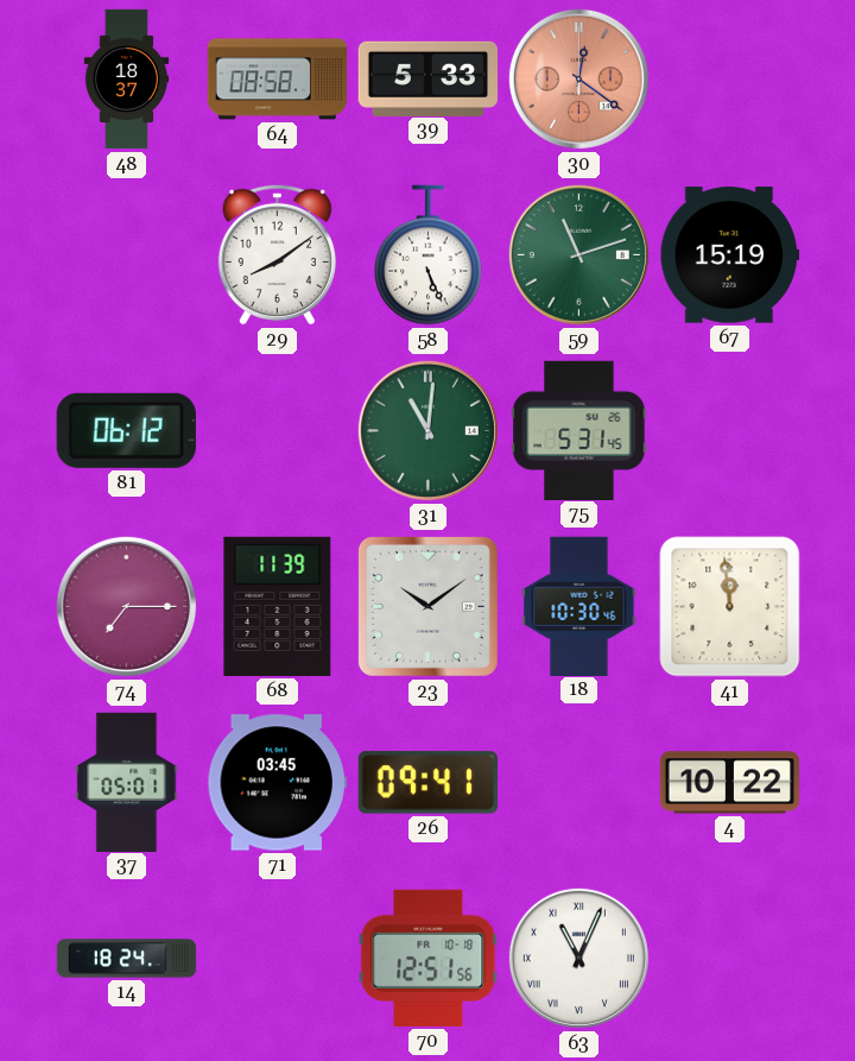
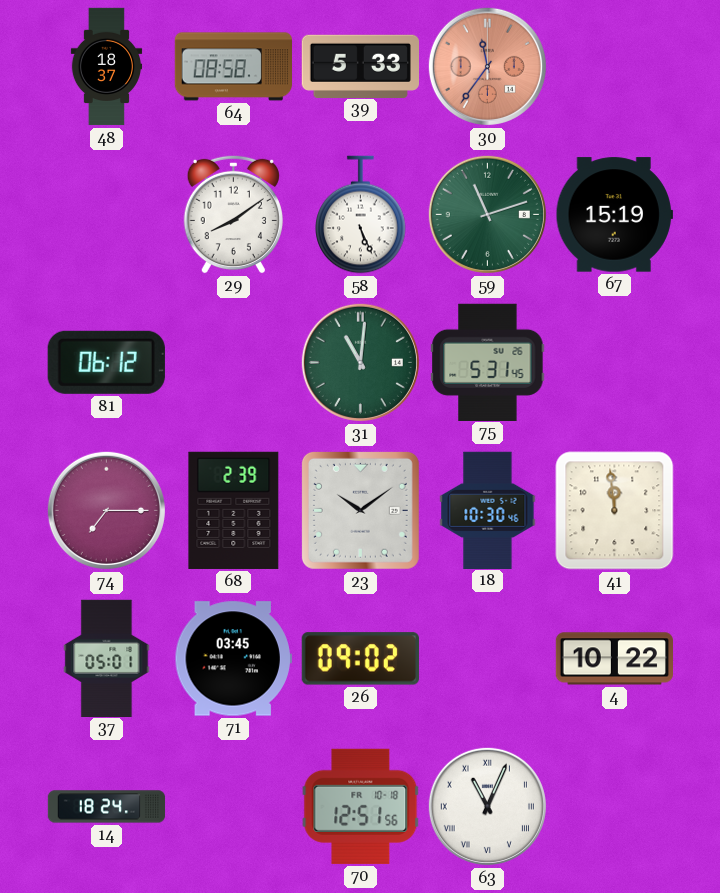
30: 12:21 -> 11:36 (487, 66)
68: 11:39 -> 2:39 (234, 510)
26: 09:41 -> 09:02 (360, 659)
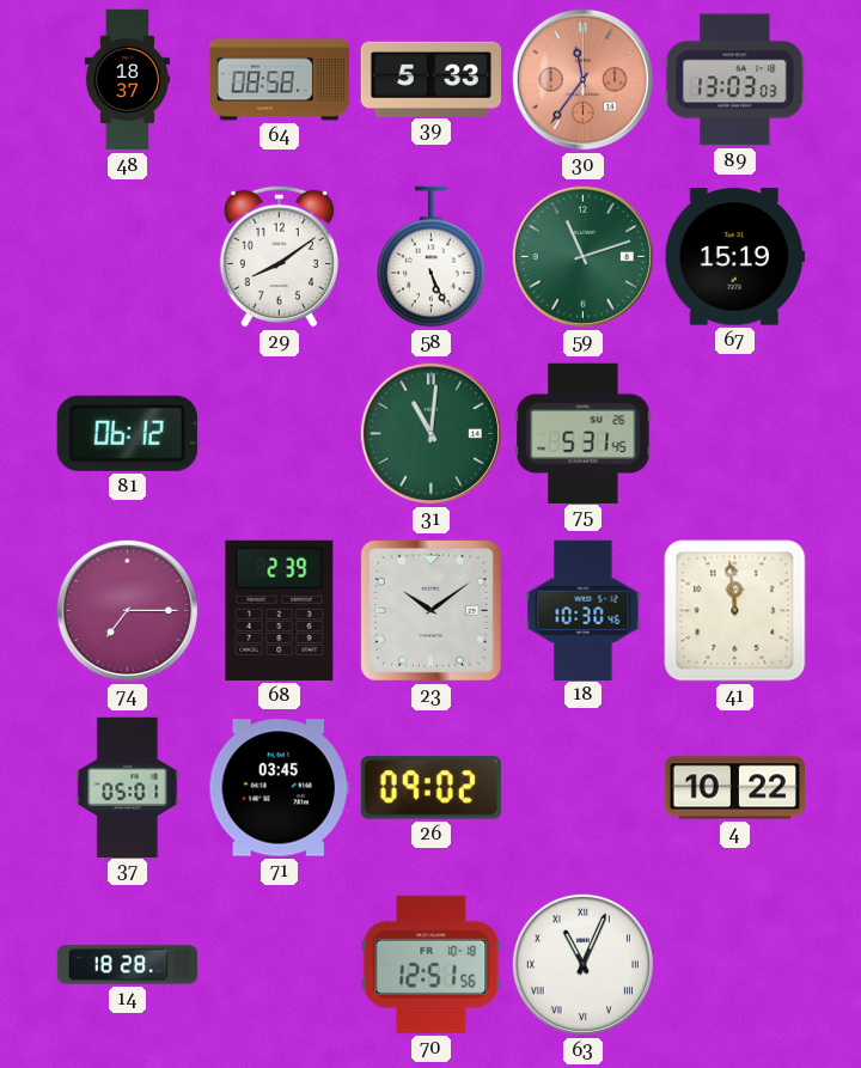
89: none -> 13:03 (735, 80)
14: 18:24 -> 18:28 (128, 965)
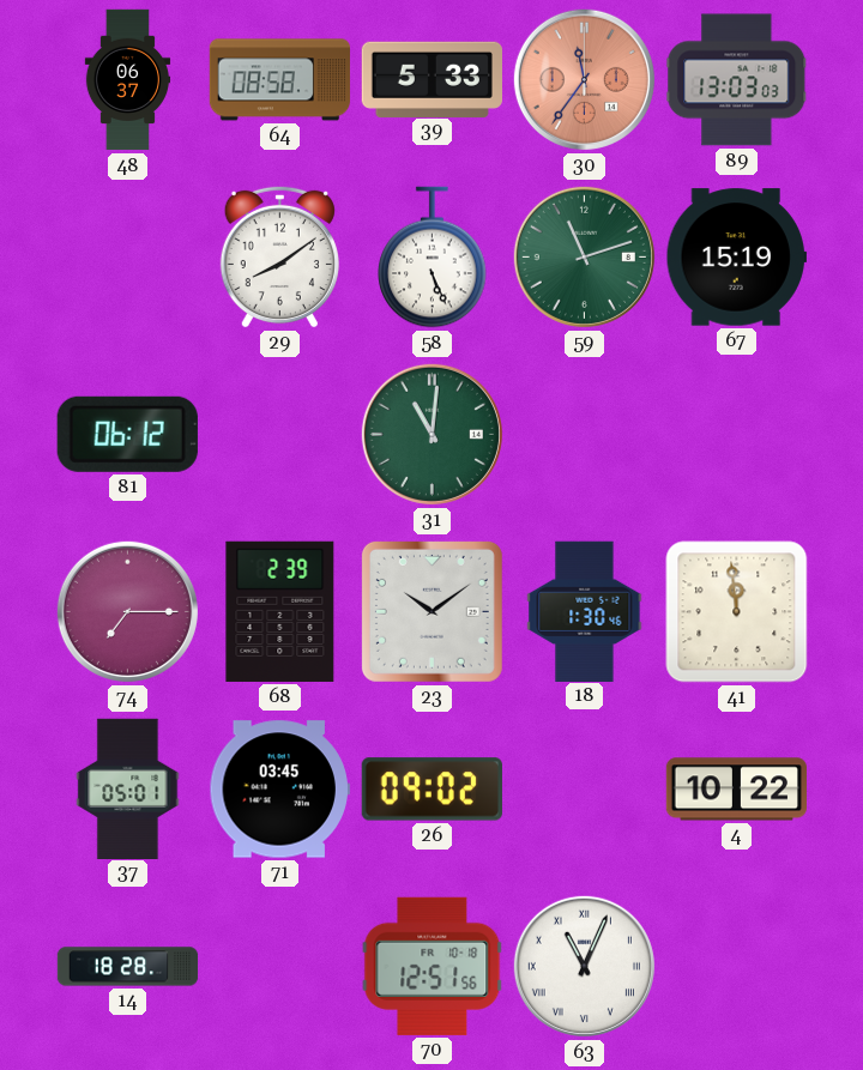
48: 18:37 -> 06:37 (128, 80)
75: 5:31 -> none (584, 433)
18: 10:30 -> 1:30 (585, 611)
